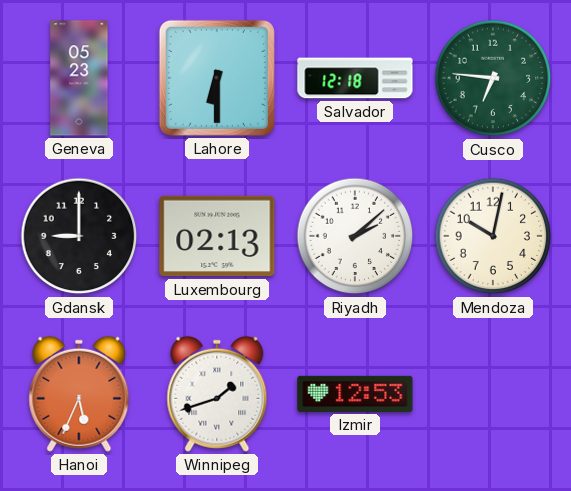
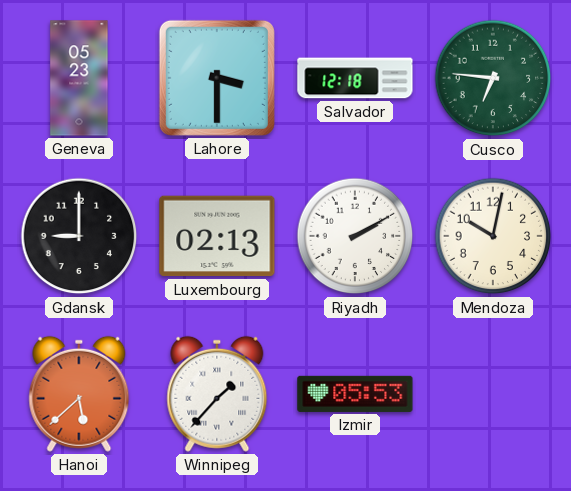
Lahore: 6:30 -> 3:30 (217, 78)
Riyadh: 2:08 -> 2:10 (355, 236)
Hanoi: 5:34 -> 5:38 (79, 394)
Winnipeg: 1:42 -> 1:37 (217, 394)
Izmir: 12:53 -> 05:53 (355, 394)
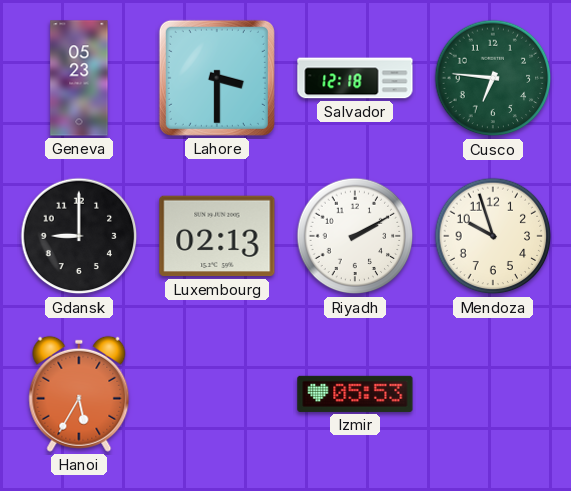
Mendoza: 10:02 -> 9:57 (493, 236)
Hanoi: 5:38 -> 5:35 (79, 394)
Winnipeg: 1:37 -> none (217, 394)
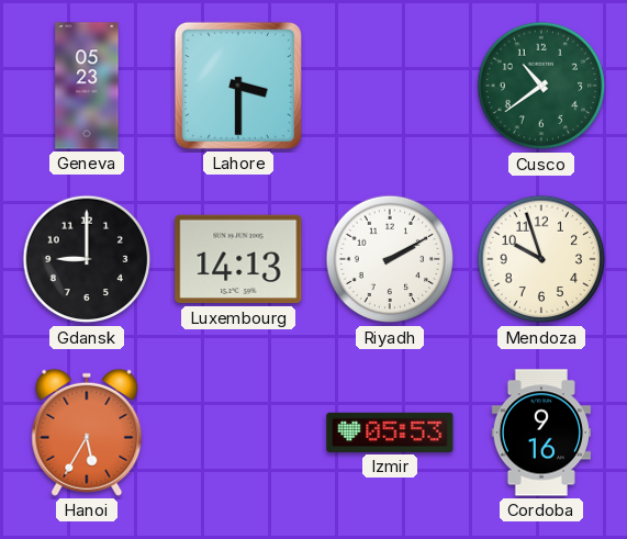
Salvador: 12:18 -> none (355, 78)
Cusco: 6:46 -> 10:39 (541, 86)
Luxembourg: 02:13 -> 14:13 (238, 259)
Cordoba: none -> 9:16 (540, 433)
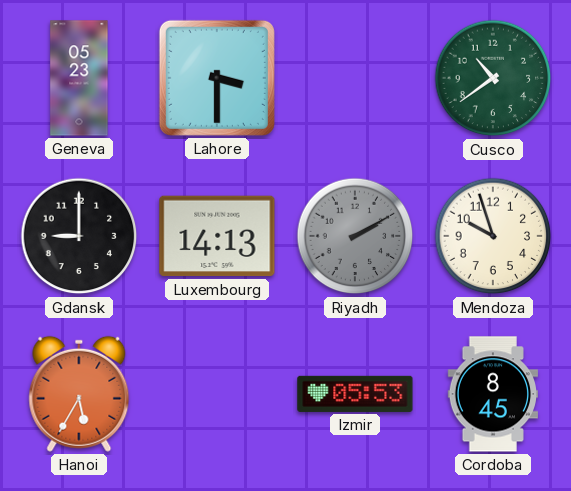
Riyadh dial: white -> grey (355, 236)
Cordoba: 9:16 -> 8:45 (492, 394)
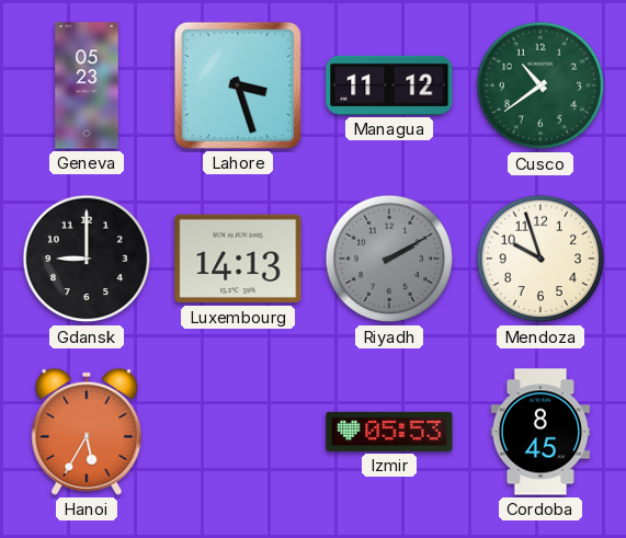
Lahore: 3:30 -> 3:27 (238, 85)
Managua: none -> 11:12 (389, 85)
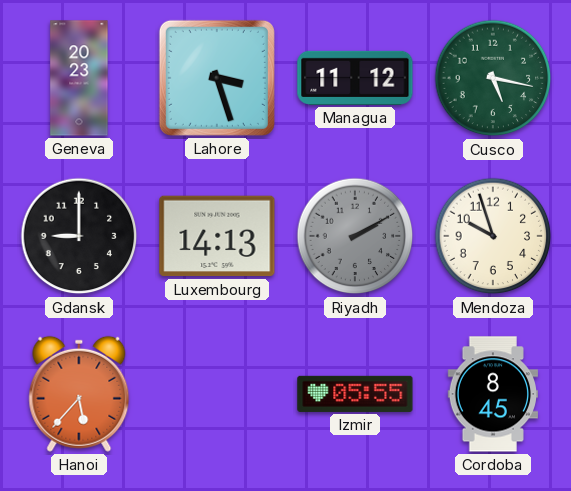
Geneva: 05:23 -> 20:23 (79, 78)
Cusco: 10:39 -> 5:17 (493, 78)
Hanoi: 5:35 -> 5:37 (79, 394)
Izmir: 05:53 -> 05:55 (355, 394)
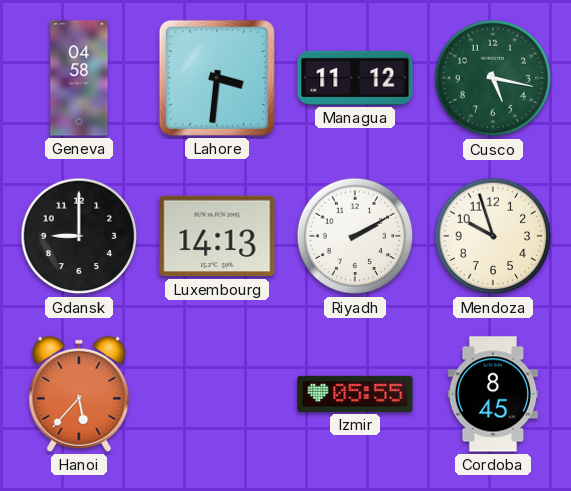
Geneva: 20:23 -> 04:58 (79, 78)
Lahore: 3:27 -> 3:31 (217, 78)
Riyadh dial: grey -> white (355, 236)
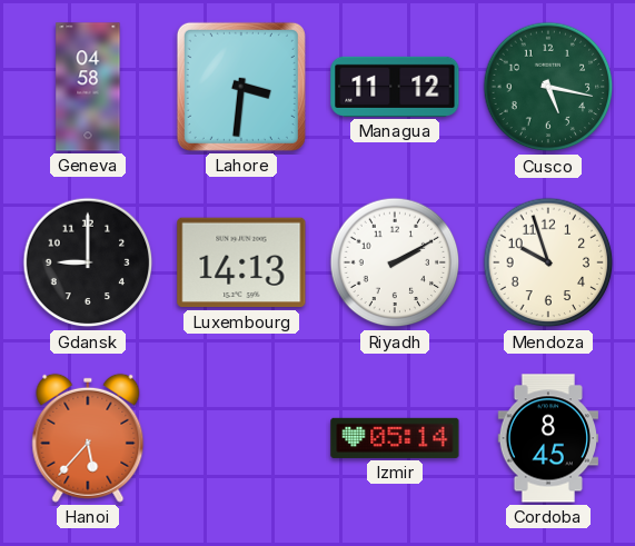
Izmir: 05:55 -> 05:14 (395, 438)
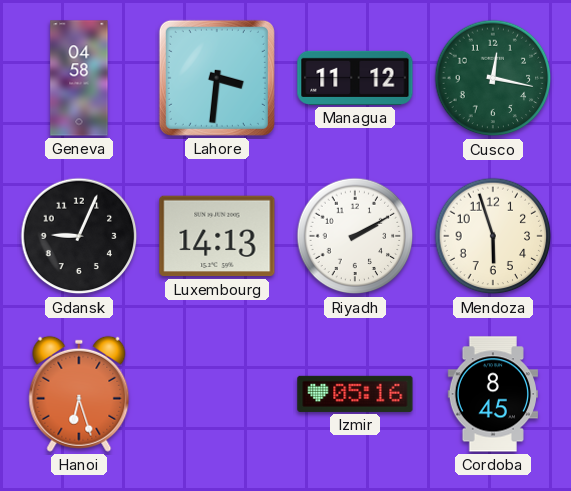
Cusco: 5:17 -> 12:17 (493, 78)
Gdansk: 9:00 -> 9:04 (79, 236)
Mendoza: 9:57 -> 5:57 (493, 236)
Hanoi: 5:37 -> 6:27 (79, 394)
Izmir: 05:14 -> 05:16 (355, 394)
